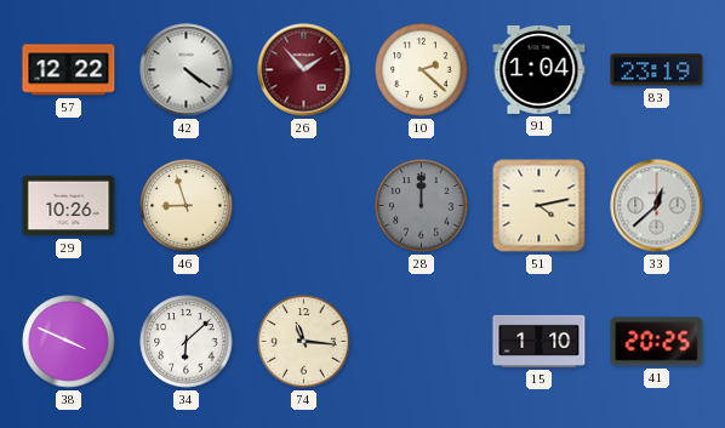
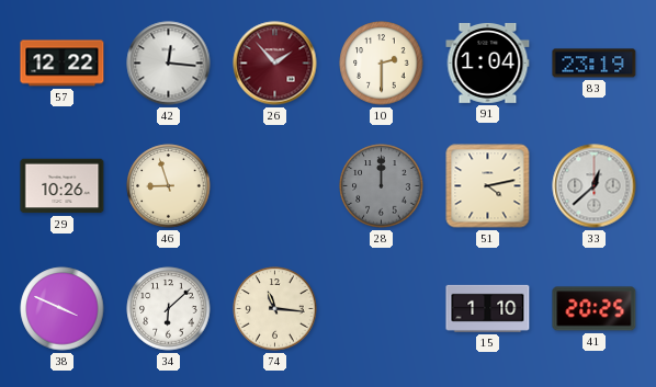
42: 4:21 -> 12:16 (169, 64)
10: 2:22 -> 2:30 (382, 64)
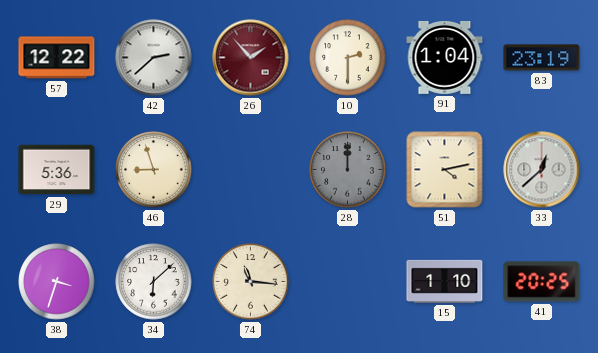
42: 12:16 -> 2:38 (154, 58)
29: 10:26 -> 5:36 (57, 170)
38: 3:49 -> 3:33 (57, 282)
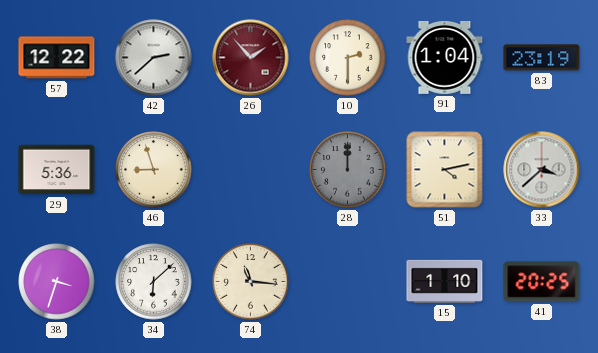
33: 12:38 -> 3:38 (542, 170)
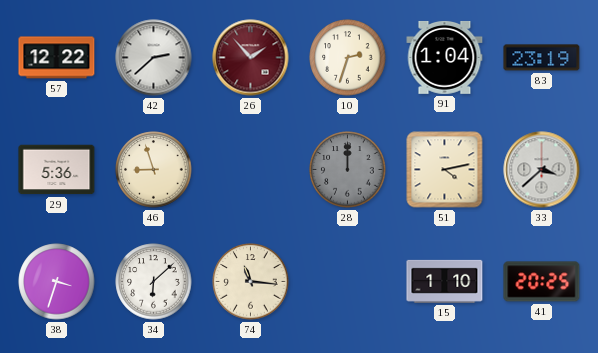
10: 2:30 -> 2:33 (348, 58)
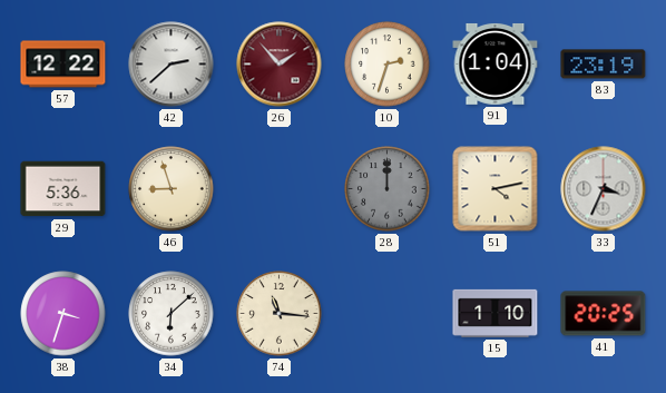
33: 3:38 -> 3:34 (604, 189)
